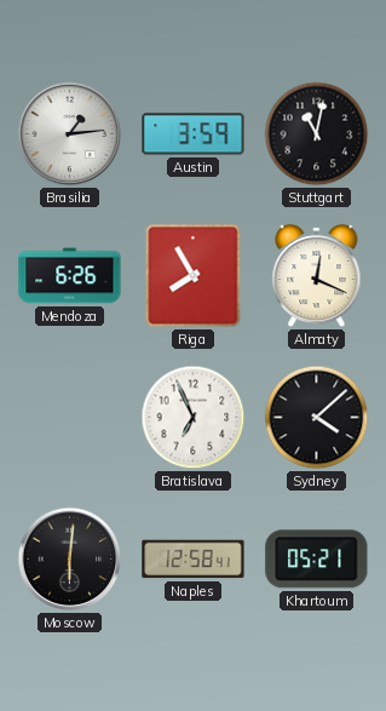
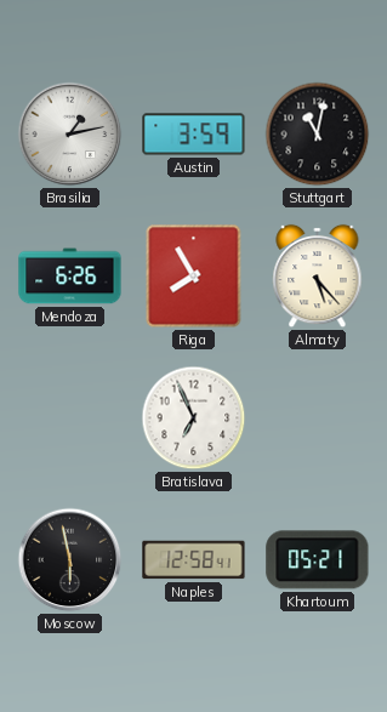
Brasilia: 1:14 -> 1:13 (70, 135)
Almaty: 12:19 -> 5:23 (318, 277)
Sydney: 4:08 -> none (317, 418)
Moscow: 6:01 -> 5:58 (70, 560)
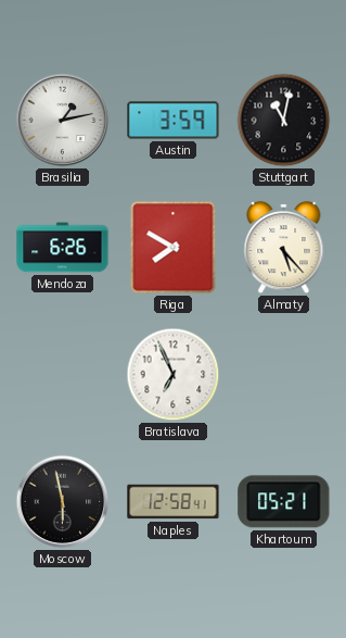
Riga: 7:55 -> 7:50 (174, 248)
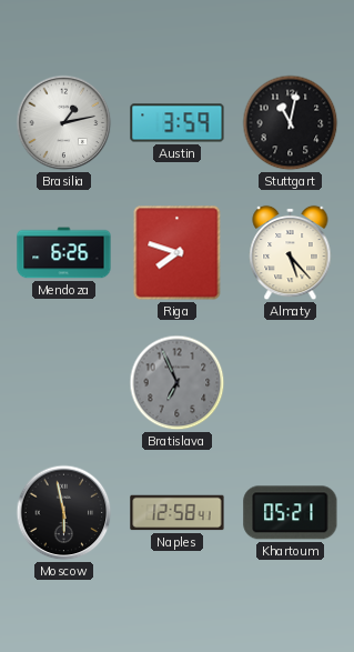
Riga: 7:50 -> 7:48 (178, 253)
Bratislava dial: white -> grey (178, 383)
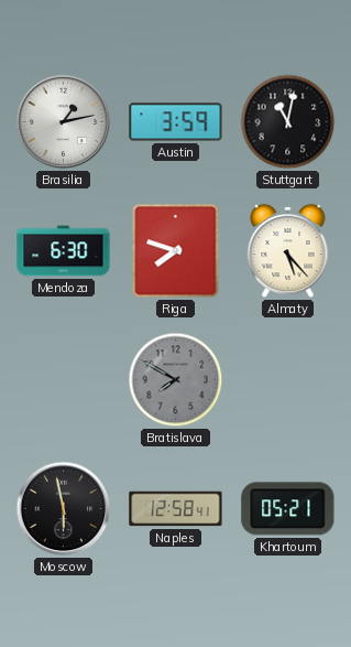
Mendoza: 6:26 -> 6:30 (64, 251)
Bratislava: 6:56 -> 7:50 (176, 380)
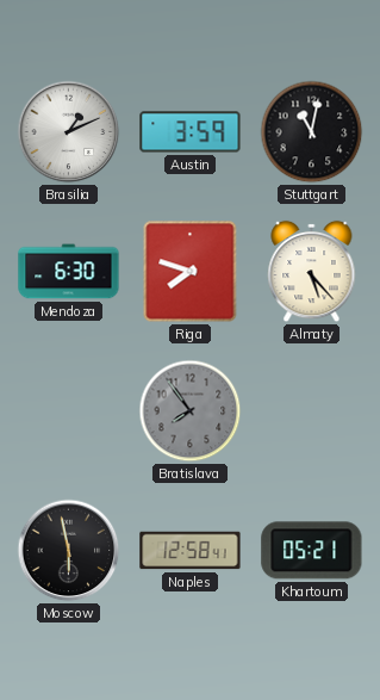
Brasilia: 1:13 -> 1:11 (69, 132)
Bratislava: 7:50 -> 7:54 (191, 411)
